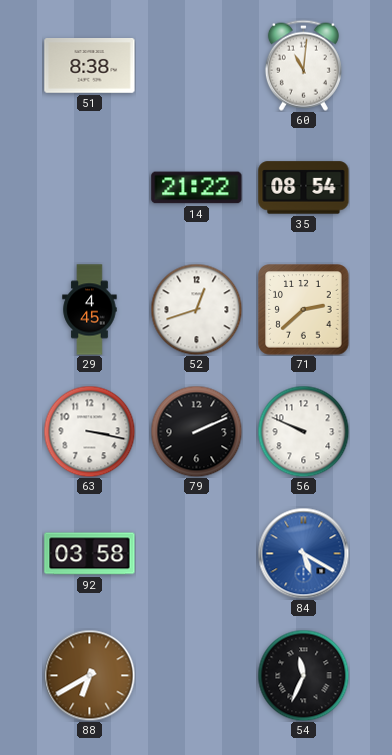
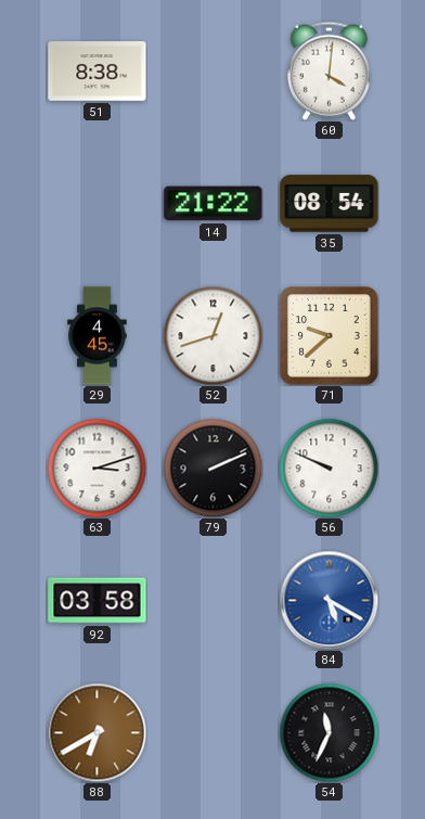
60: 11:01 -> 4:01 (329, 71)
71: 2:38 -> 9:38 (330, 336)
63: 3:17 -> 3:12 (96, 468)
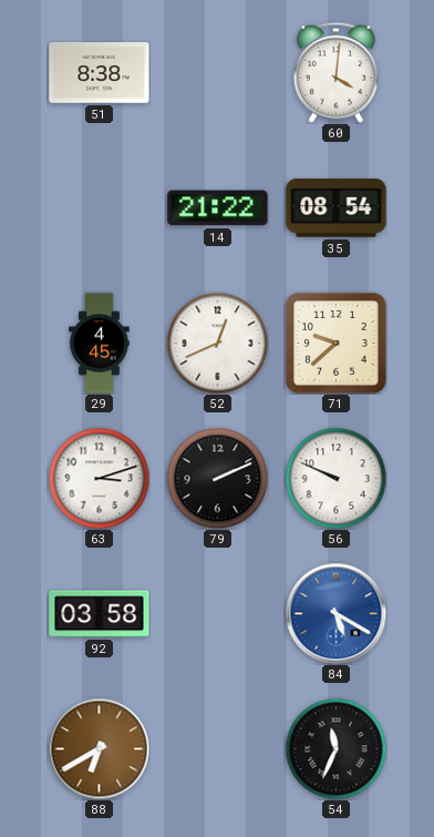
52: 12:42 -> 12:41 (217, 343)
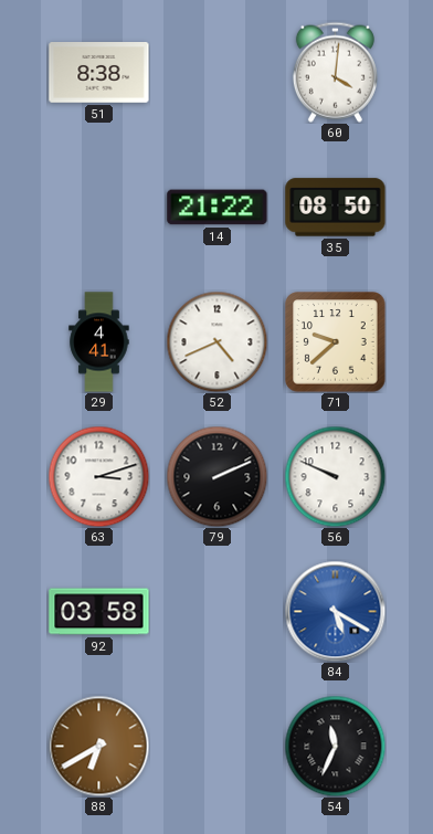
35: 08:54 -> 08:50 (336, 208)
29: 4:45 -> 4:41 (99, 342)
52: 12:41 -> 4:41 (216, 341)
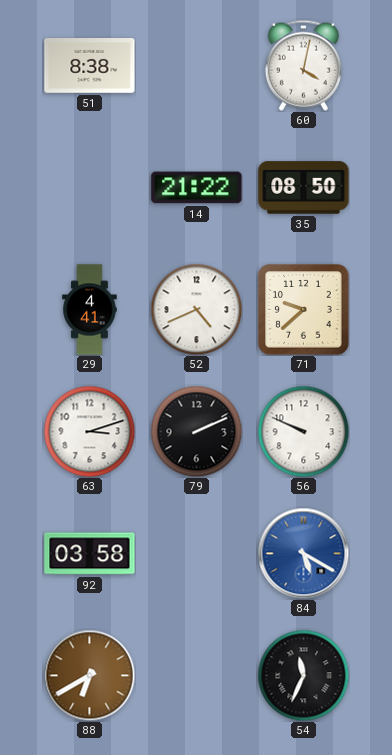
60: 4:01 -> 4:02 (303, 65)
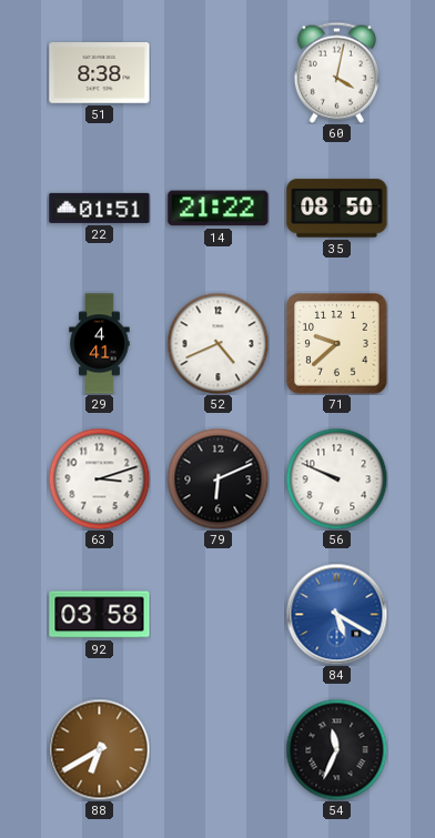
22: none -> 01:51 (100, 208)
79: 2:11 -> 6:11 (217, 478)
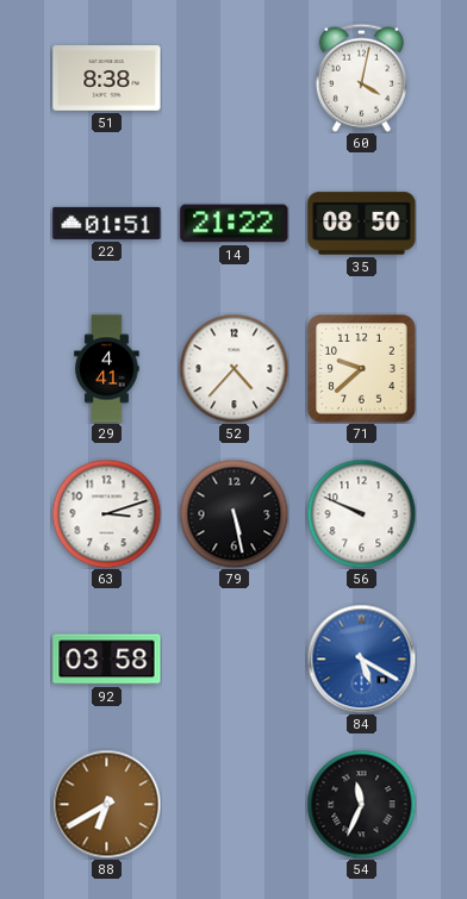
52: 4:41 -> 4:37 (233, 368)
79: 6:11 -> 5:28 (233, 513)
